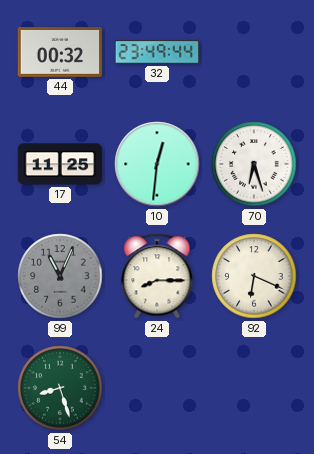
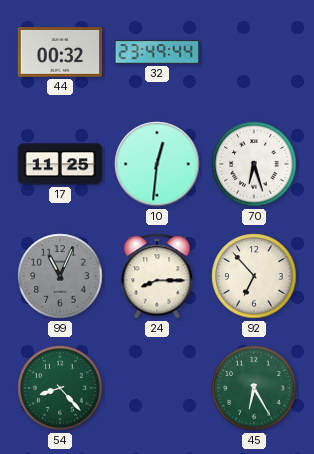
92: 6:19 -> 6:53 (254, 276)
54: 8:27 -> 8:23 (60, 388)
45: none -> 6:25 (254, 388)
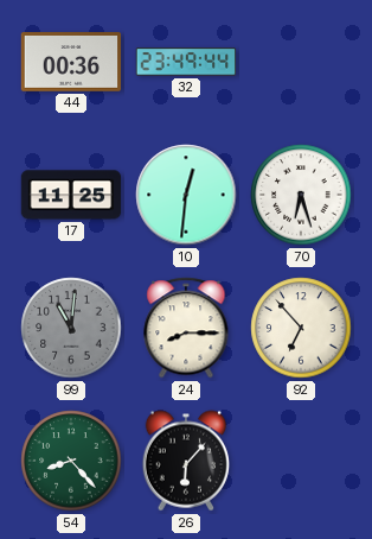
44: 00:32 -> 00:36 (71, 63)
99: 11:04 -> 11:01 (71, 328)
26: none -> 6:07 (186, 461)
45: 6:25 -> none (254, 388)
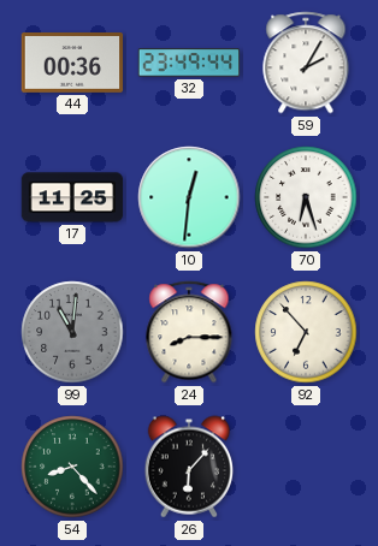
59: none -> 2:05 (306, 63)
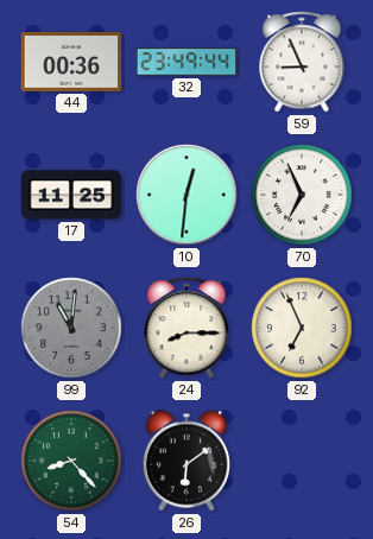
59: 2:05 -> 8:56 (302, 62)
70: 6:27 -> 6:56 (302, 195)
92: 6:53 -> 6:56 (302, 328)
26: 6:07 -> 6:09 (186, 461)
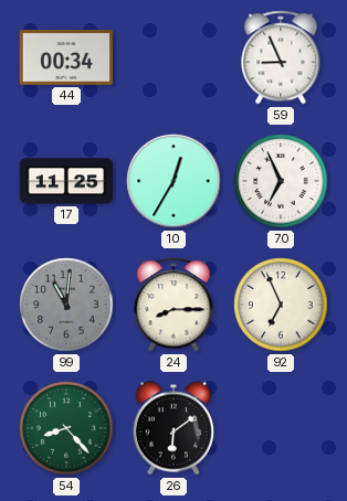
44: 00:36 -> 00:34 (66, 58)
32: 23:49 -> none (186, 62)
10: 12:31 -> 12:35 (173, 181)
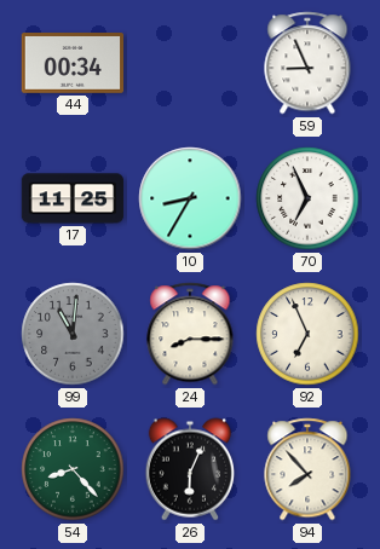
10: 12:35 -> 8:35 (190, 198)
26: 6:09 -> 6:04 (190, 469)
94: none -> 7:53 (307, 469)
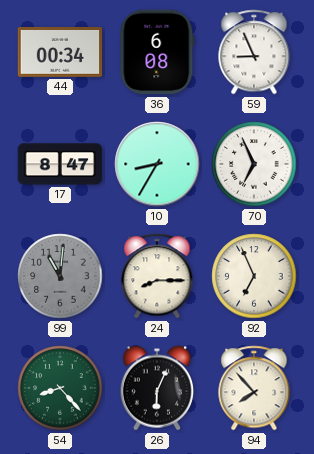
36: none -> 6:08 (157, 52)
17: 11:25 -> 8:47 (60, 164)
